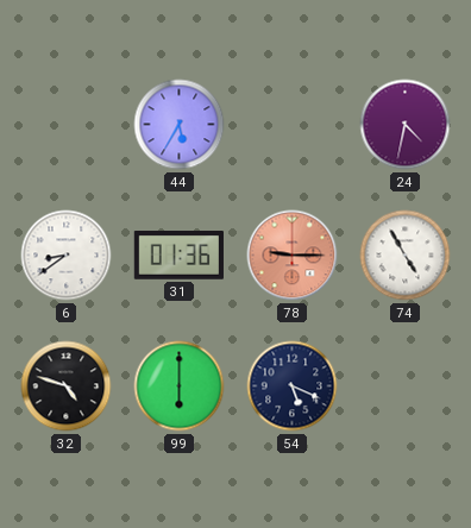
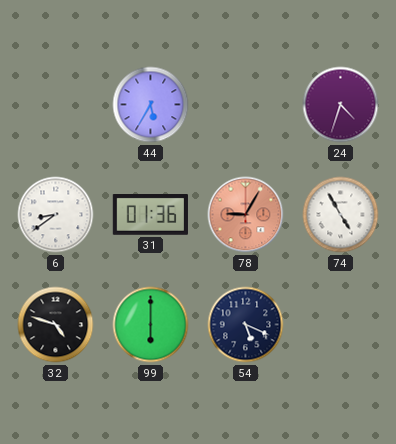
24: 4:32 -> 4:33 (341, 105)
78: 9:15 -> 9:05 (246, 215)
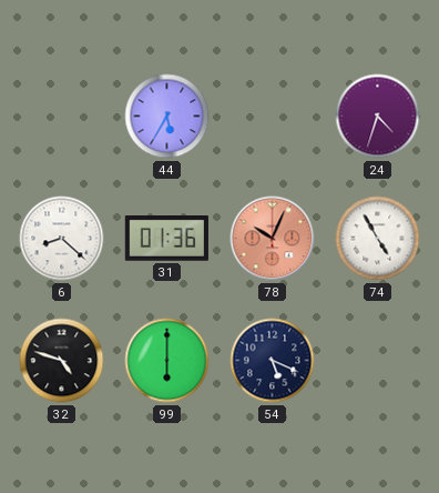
6: 8:39 -> 8:22 (62, 239)
78: 9:05 -> 10:04 (273, 239)
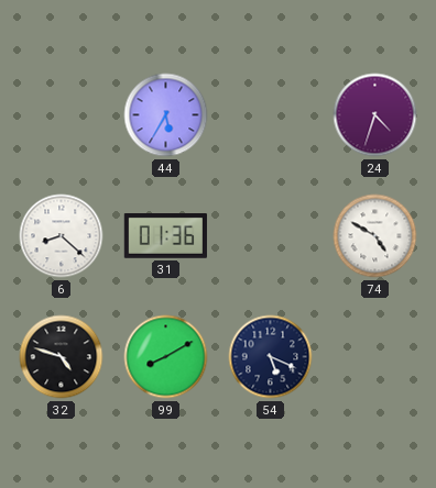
78: 10:04 -> none (273, 239)
74: 4:55 -> 4:50 (375, 236)
99: 6:00 -> 8:10 (166, 357)
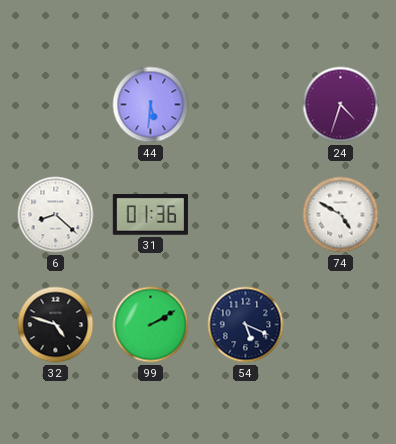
44: 5:35 -> 5:31 (151, 105)
99: 8:10 -> 2:10 (151, 325)
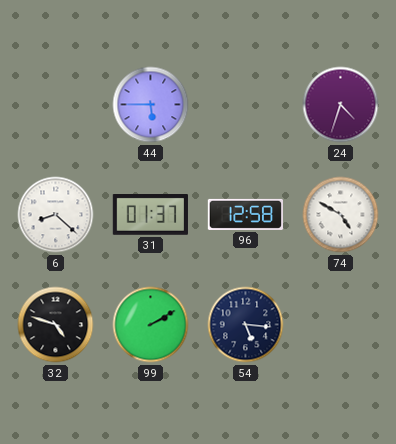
44: 5:31 -> 5:45 (151, 105)
31: 01:36 -> 01:37 (150, 215)
96: none -> 12:58 (245, 214)
54: 5:19 -> 5:16 (246, 325)
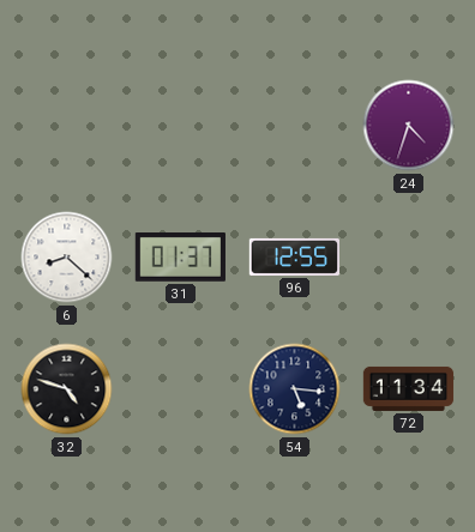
44: 5:45 -> none (151, 105)
96: 12:58 -> 12:55 (294, 256)
74: 4:50 -> none (341, 215)
99: 2:10 -> none (151, 325)
72: none -> 11:34 (409, 388)
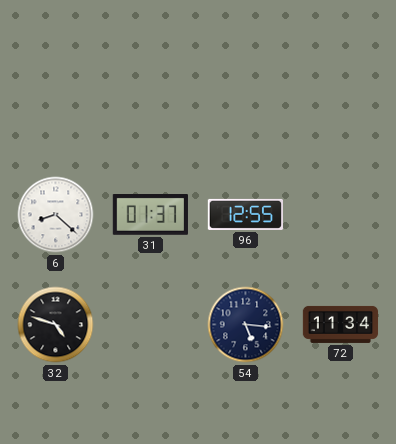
24: 4:33 -> none (409, 126)
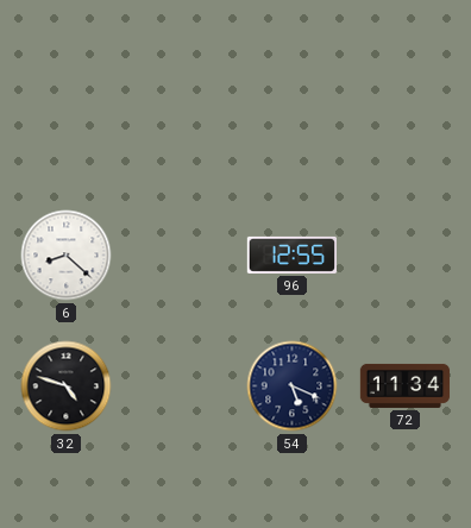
31: 01:37 -> none (150, 215)
54: 5:16 -> 5:19 (293, 386)
